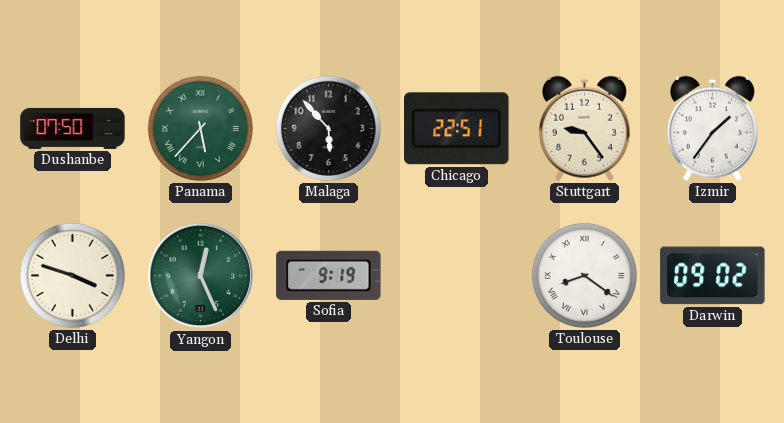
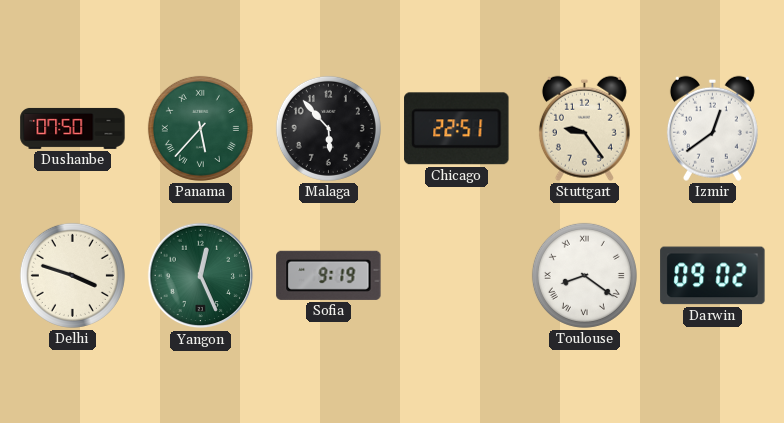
Izmir: 1:36 -> 12:39 (712, 128)
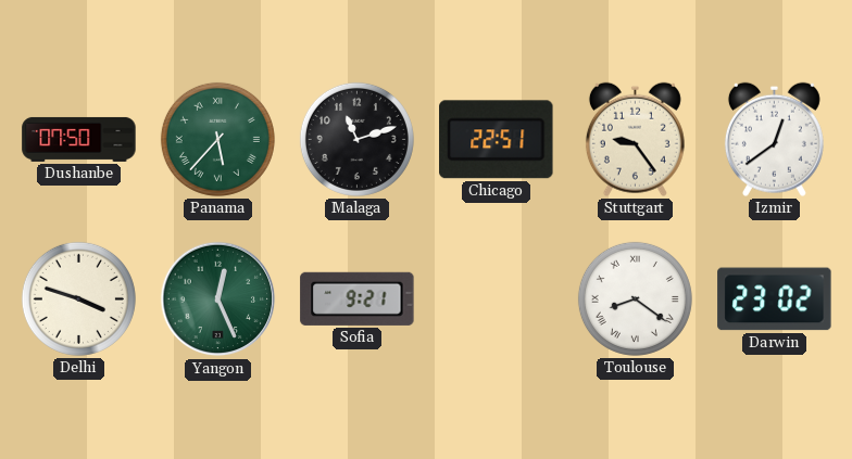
Malaga: 5:53 -> 11:12 (356, 139)
Sofia: 9:19 -> 9:21 (358, 298)
Darwin: 09:02 -> 23:02 (775, 299)
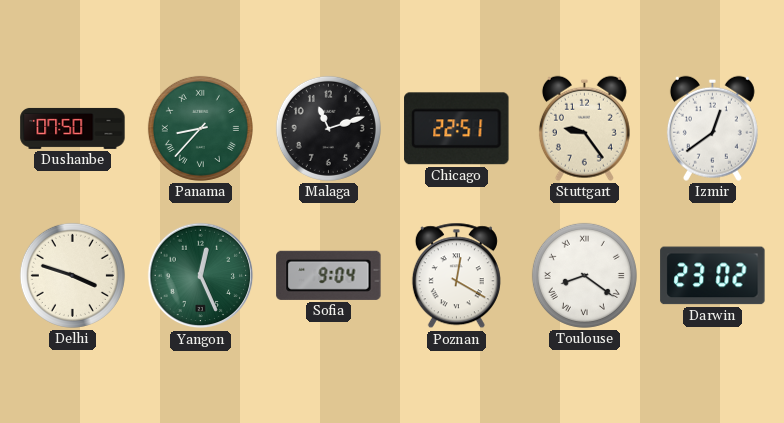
Panama: 5:37 -> 8:37 (200, 128)
Sofia: 9:21 -> 9:04 (329, 275)
Poznan: none -> 12:20 (456, 276)
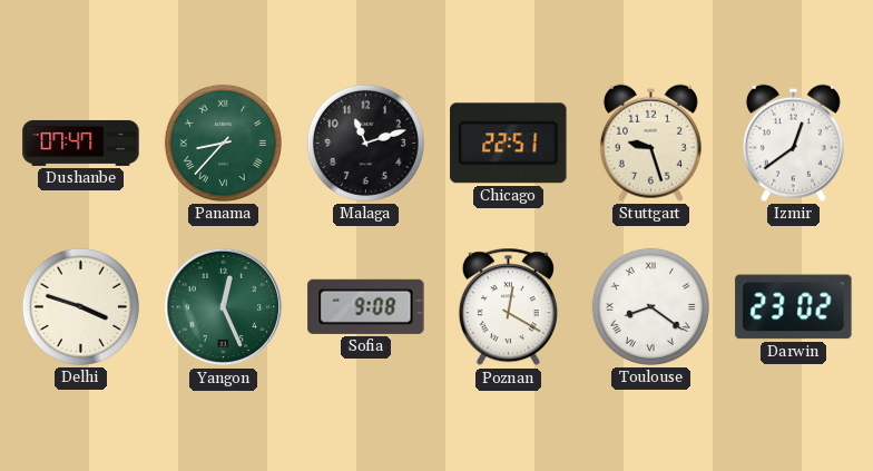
Dushanbe: 07:50 -> 07:47 (81, 143)
Stuttgart: 9:24 -> 9:27 (650, 143)
Sofia: 9:04 -> 9:08 (366, 306)
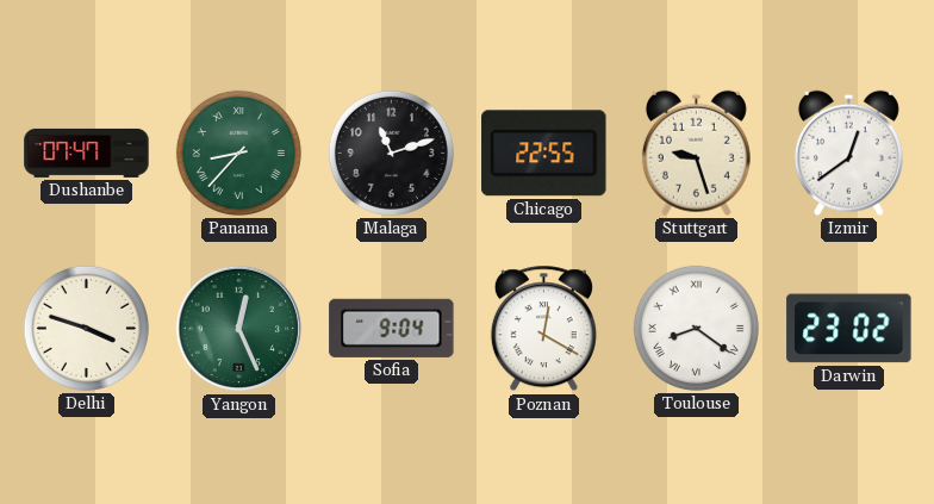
Chicago: 22:51 -> 22:55 (544, 154)
Sofia: 9:08 -> 9:04 (392, 328)
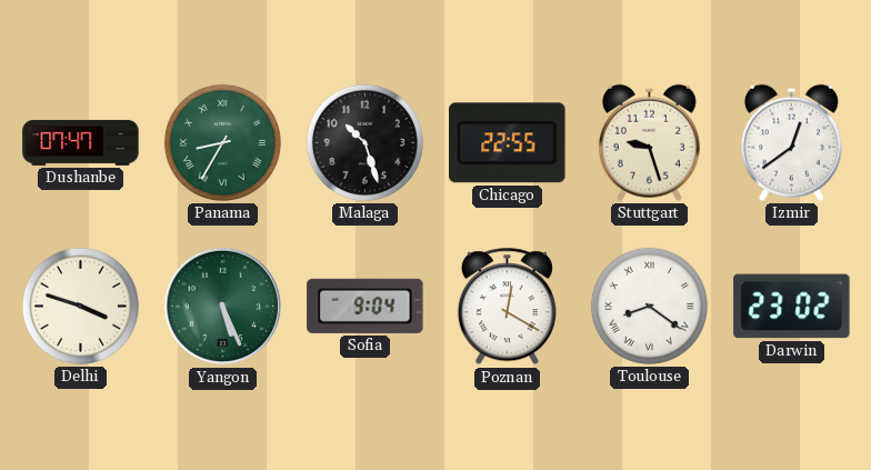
Panama: 8:37 -> 8:35 (222, 142)
Malaga: 11:12 -> 10:27 (364, 142)
Yangon: 12:26 -> 5:26 (223, 307)
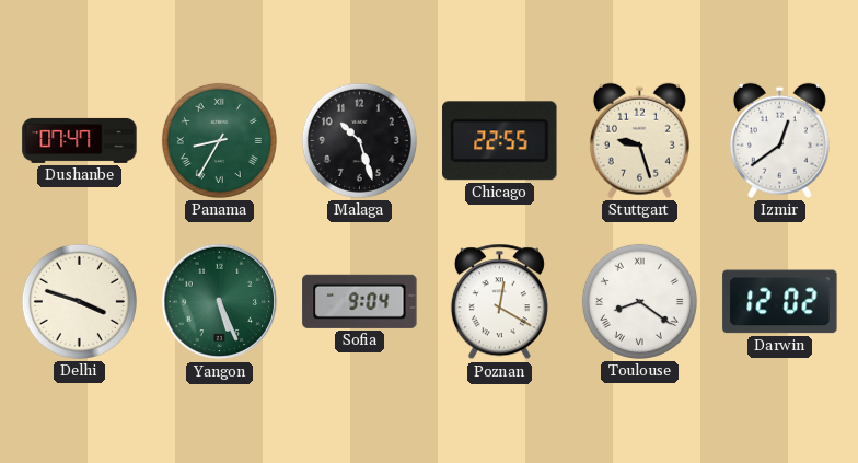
Darwin: 23:02 -> 12:02 (780, 302)
